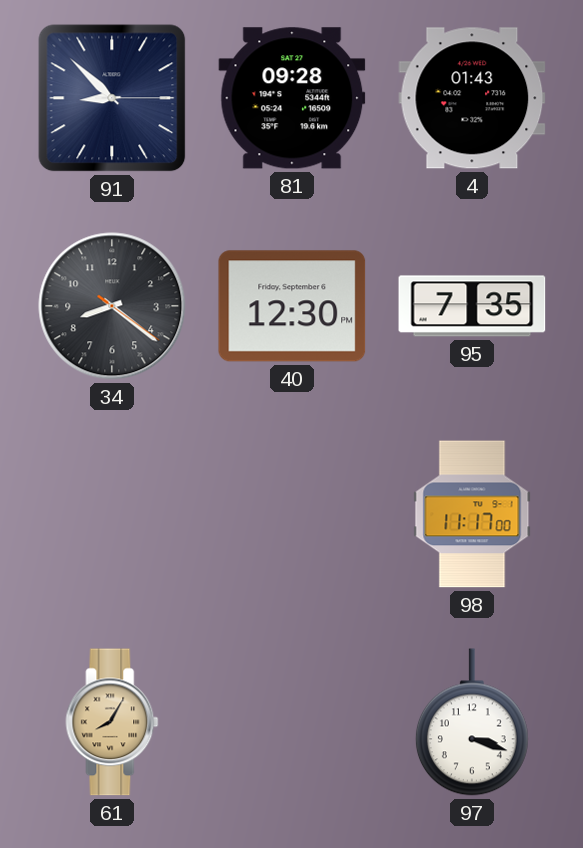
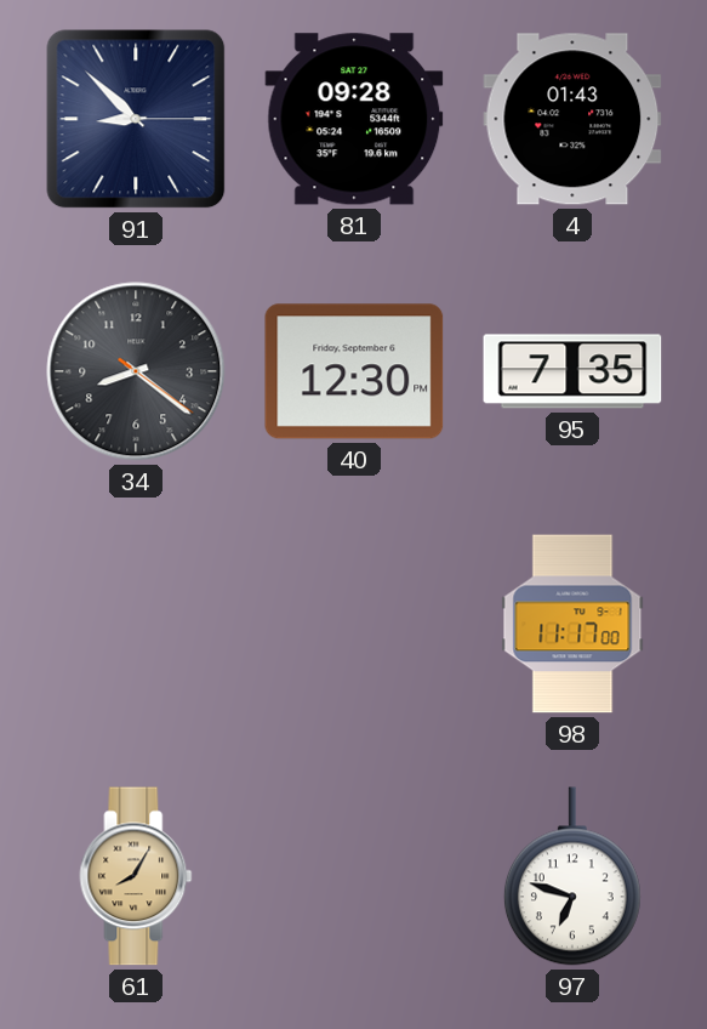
97: 3:18 -> 6:48 (572, 876)
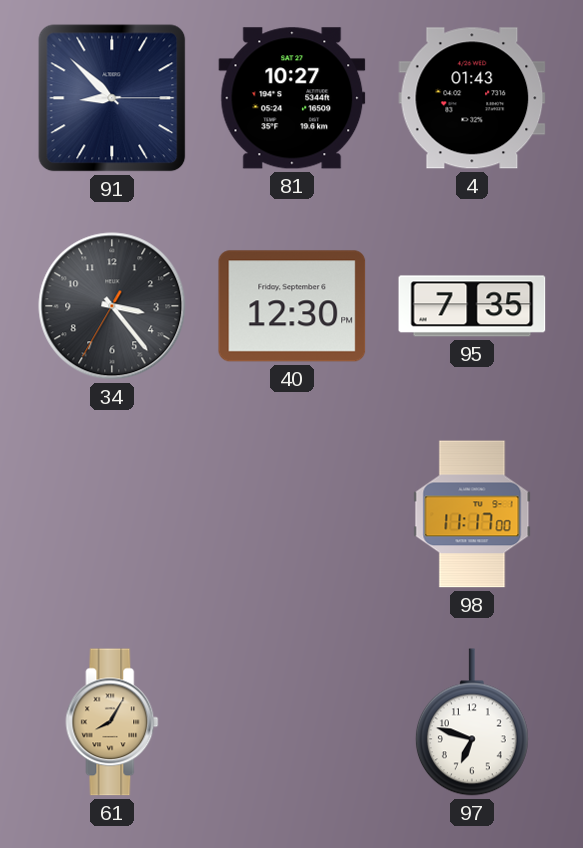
81: 09:28 -> 10:27 (292, 98)
34: 8:21 -> 3:23 (112, 306)
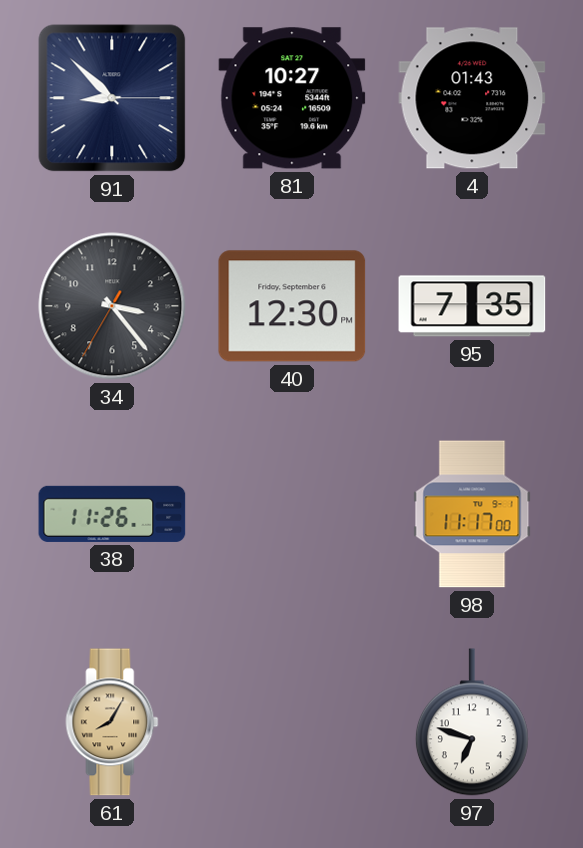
38: none -> 11:26 (112, 514)
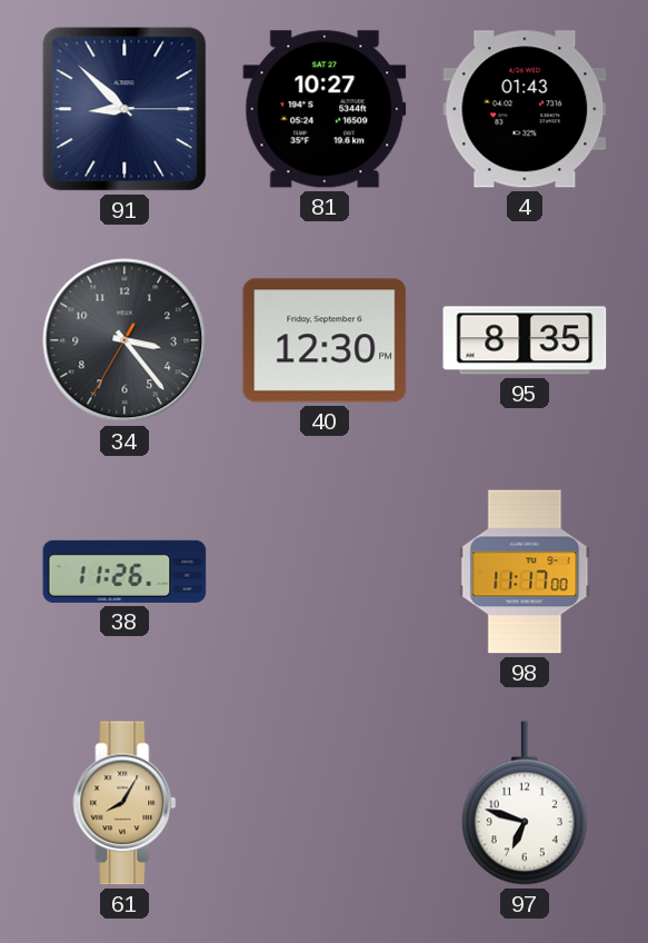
95: 7:35 -> 8:35 (525, 340)
